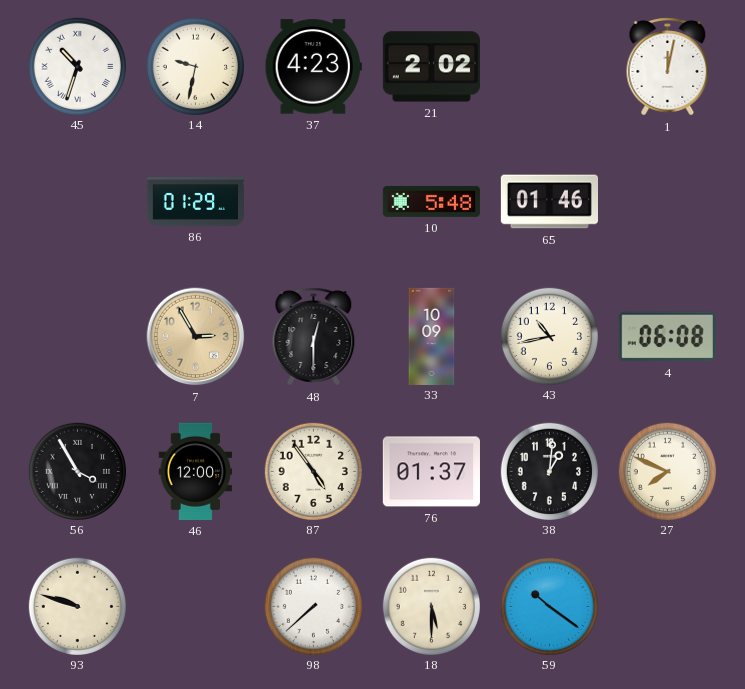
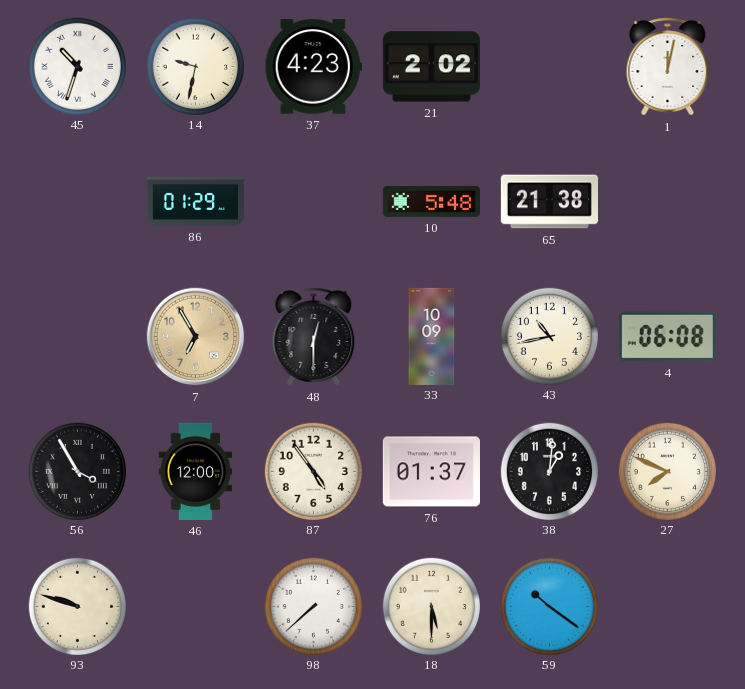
65: 01:46 -> 21:38 (549, 202)
7: 2:55 -> 6:55 (196, 337)
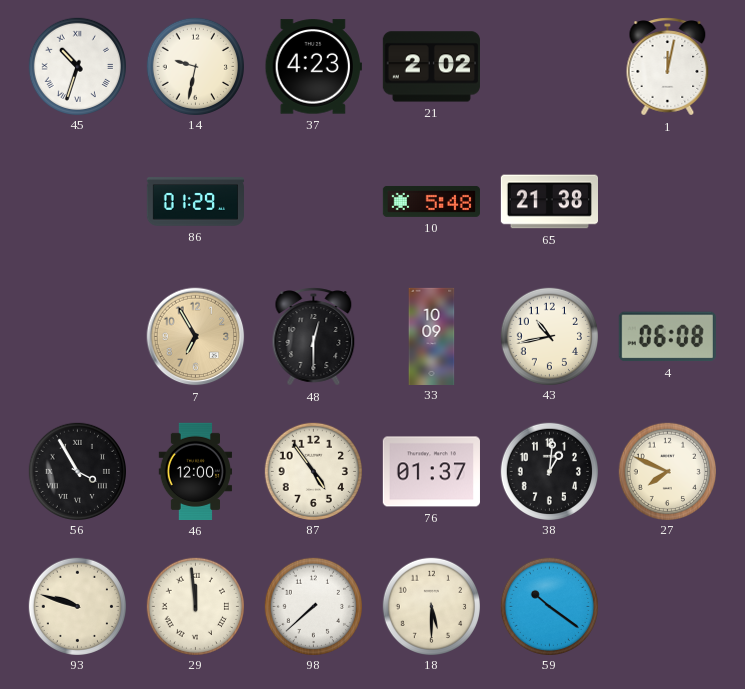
29: none -> 11:59 (195, 606)
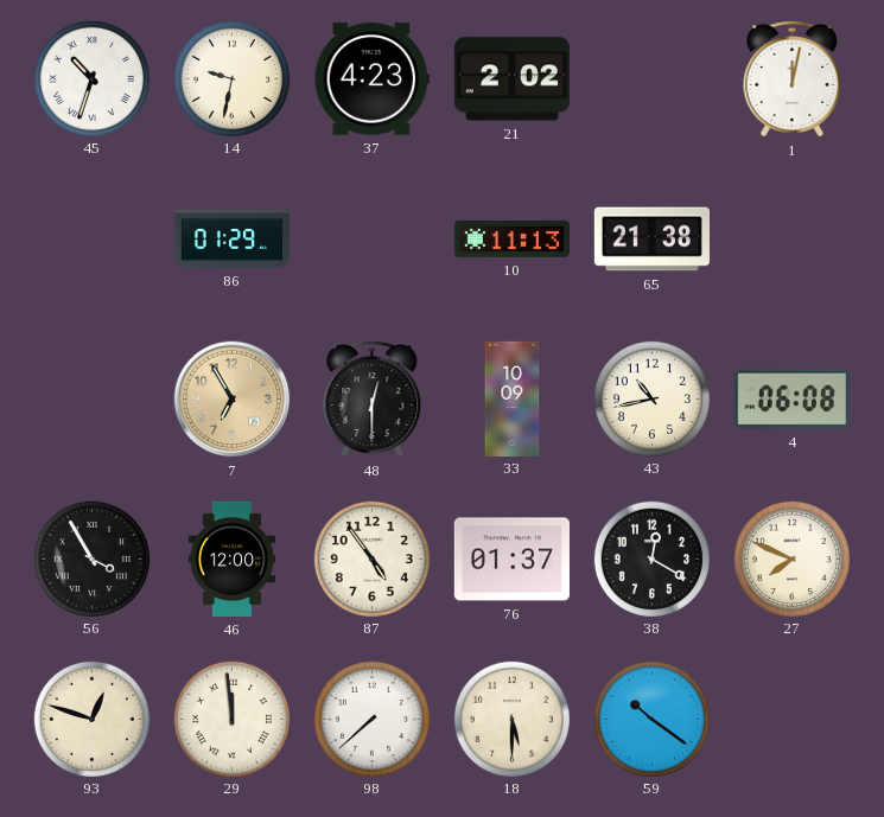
10: 5:48 -> 11:13 (511, 238)
38: 1:01 -> 12:20 (651, 559)
93: 9:48 -> 12:48 (91, 719)
